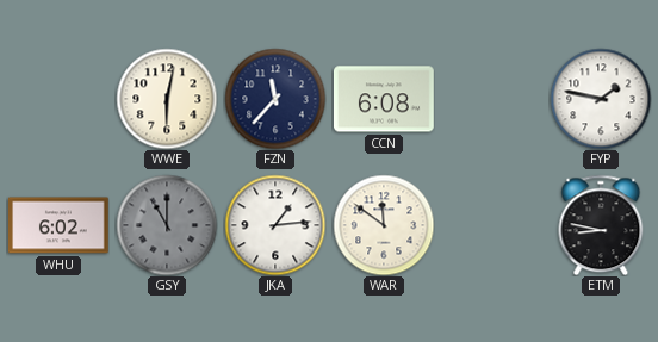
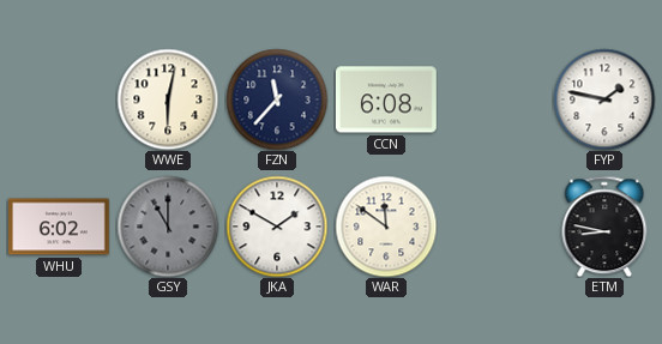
JKA: 1:14 -> 1:50 (277, 227)
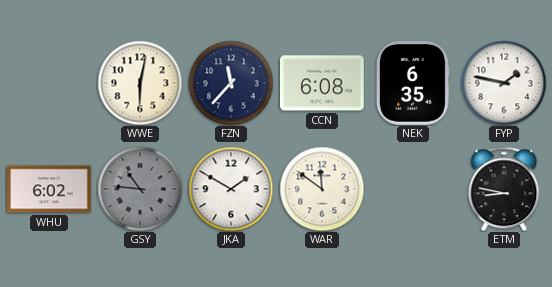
NEK: none -> 6:35 (414, 84)
GSY: 11:00 -> 10:46 (140, 189)
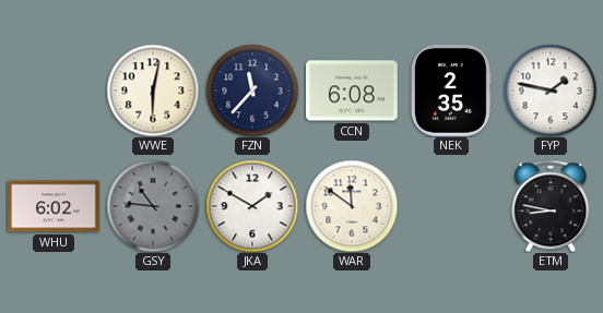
NEK: 6:35 -> 2:35 (452, 92)
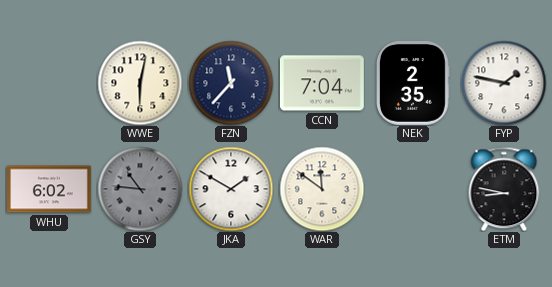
CCN: 6:08 -> 7:04 (322, 83)
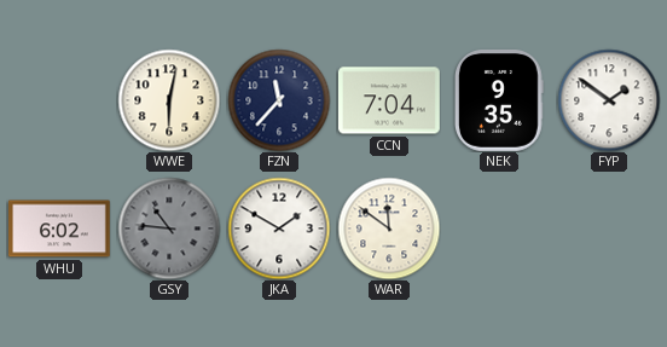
NEK: 2:35 -> 9:35 (500, 102)
FYP: 1:47 -> 1:51 (609, 100)
ETM: 8:47 -> none (504, 189)
